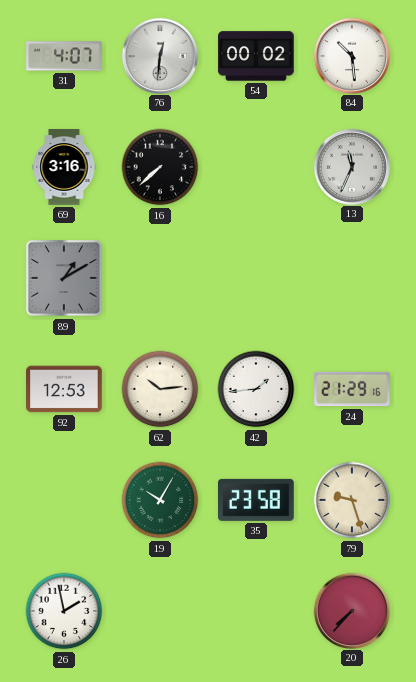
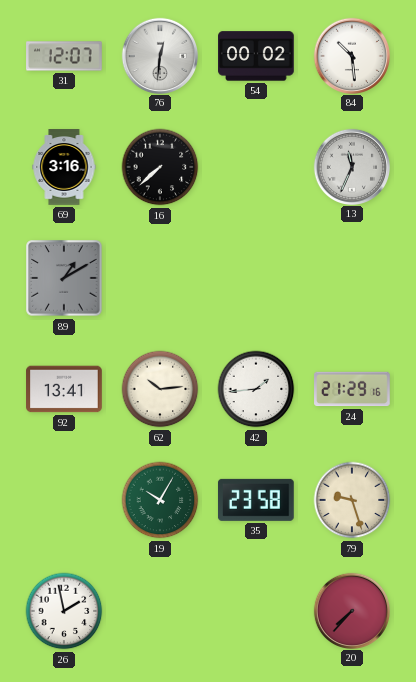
31: 4:07 -> 12:07 (64, 56)
92: 12:53 -> 13:41 (64, 389)
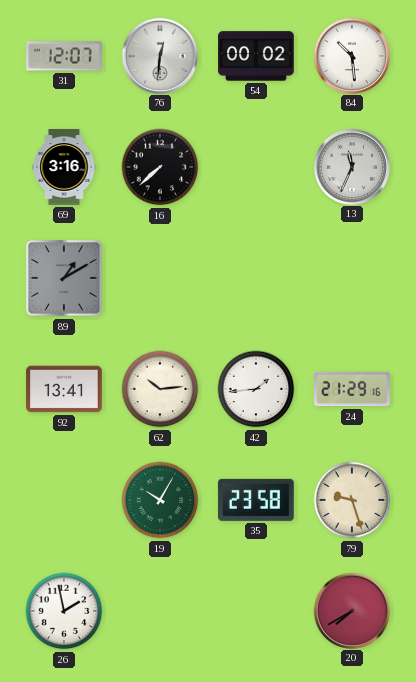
20: 7:37 -> 7:40 (351, 610)
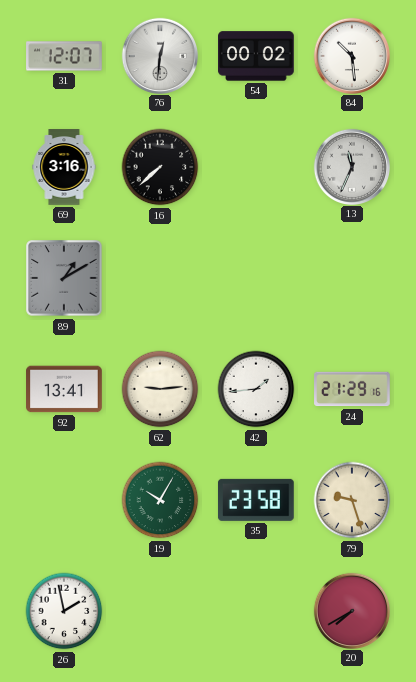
62: 10:14 -> 9:14 (160, 389)
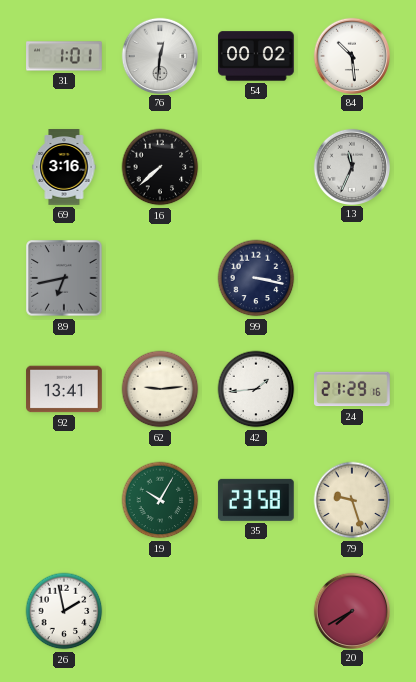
31: 12:07 -> 1:01 (64, 56)
89: 1:10 -> 6:43 (64, 278)
99: none -> 3:17 (256, 278)
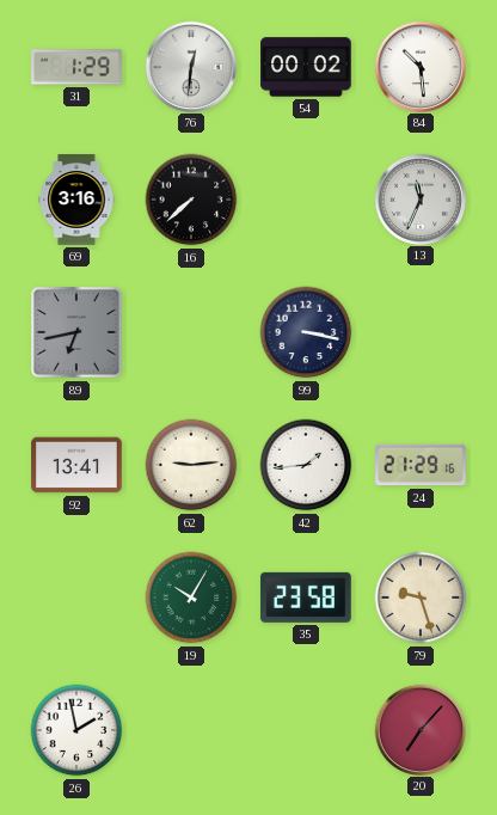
31: 1:01 -> 1:29 (76, 67)
20: 7:40 -> 7:07 (419, 729)
